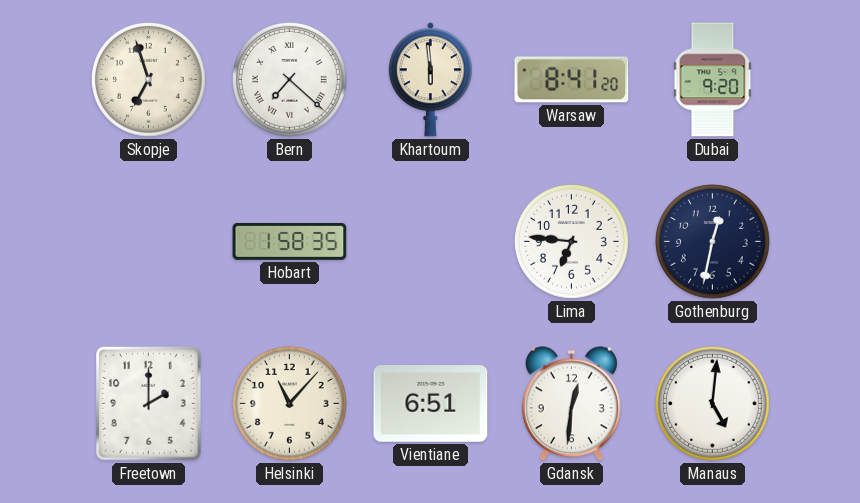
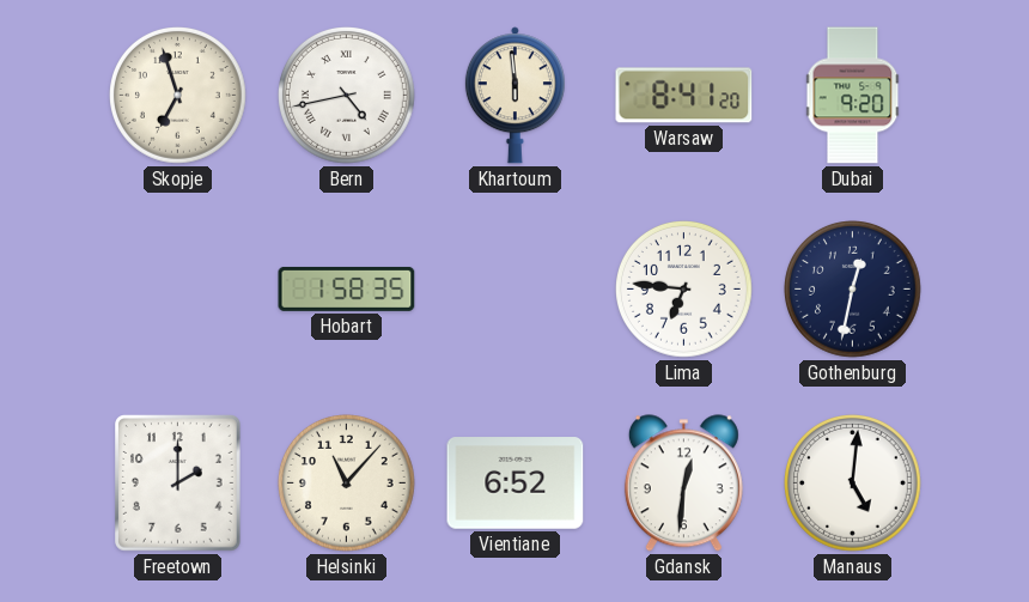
Bern: 7:22 -> 4:43 (347, 96)
Vientiane: 6:51 -> 6:52 (516, 484)
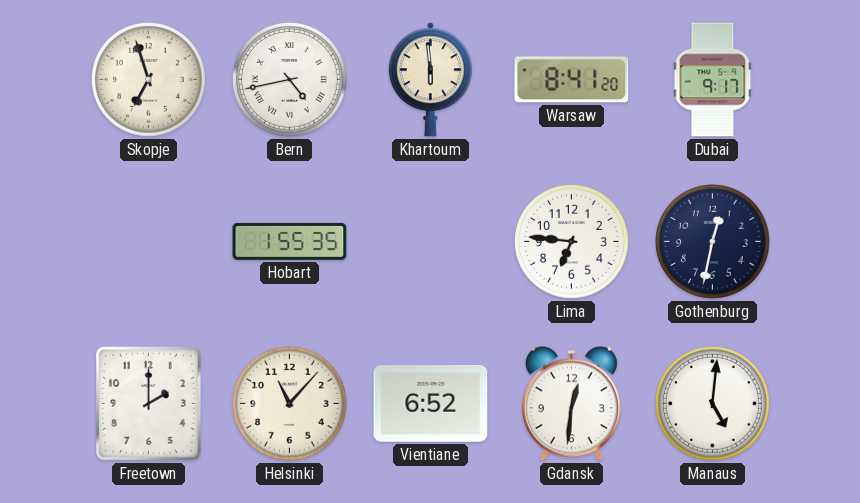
Dubai: 9:20 -> 9:17 (713, 80)
Hobart: 1:58 -> 1:55 (290, 241)
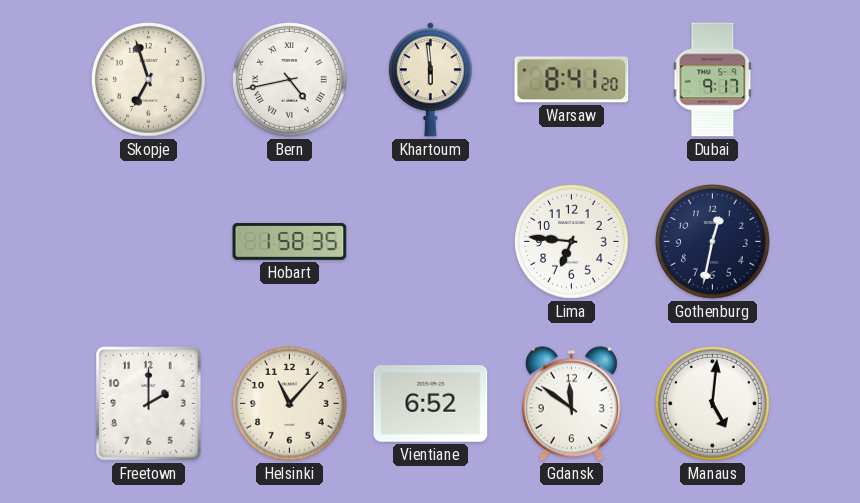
Hobart: 1:55 -> 1:58 (290, 241)
Gdansk: 12:31 -> 11:51 (571, 404)
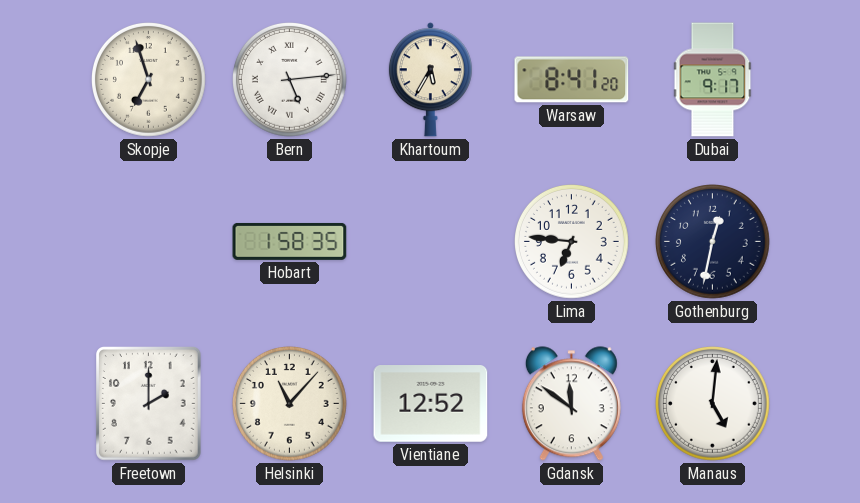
Bern: 4:43 -> 5:14 (290, 80)
Khartoum: 5:59 -> 5:35 (430, 80)
Vientiane: 6:52 -> 12:52 (431, 404)
